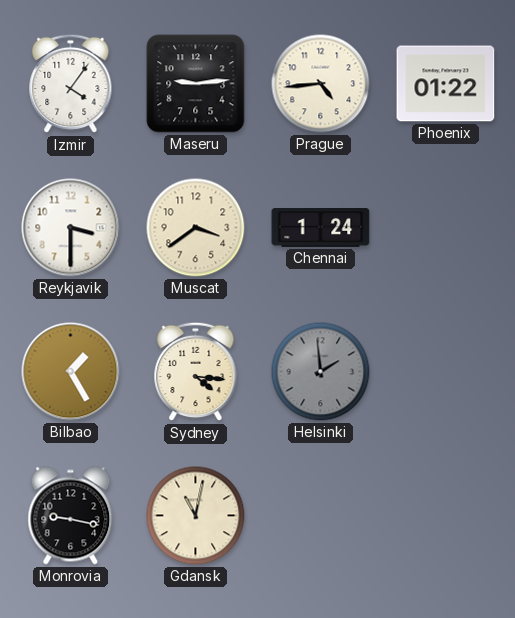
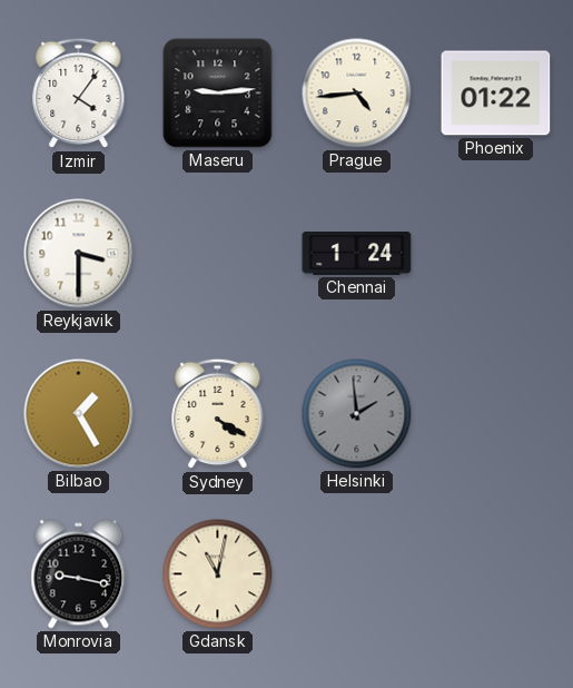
Muscat: 3:39 -> none (196, 228)
Sydney: 4:16 -> 4:20 (218, 414)
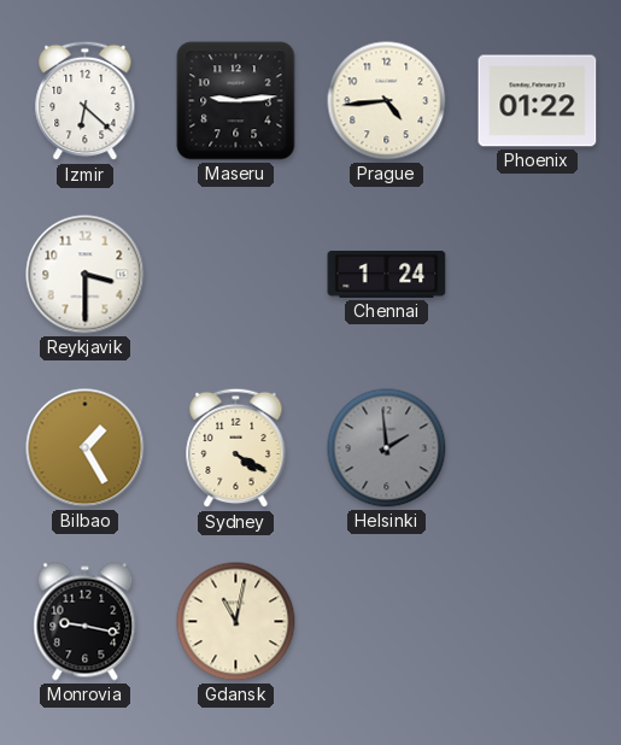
Izmir: 4:06 -> 6:22 (86, 101)
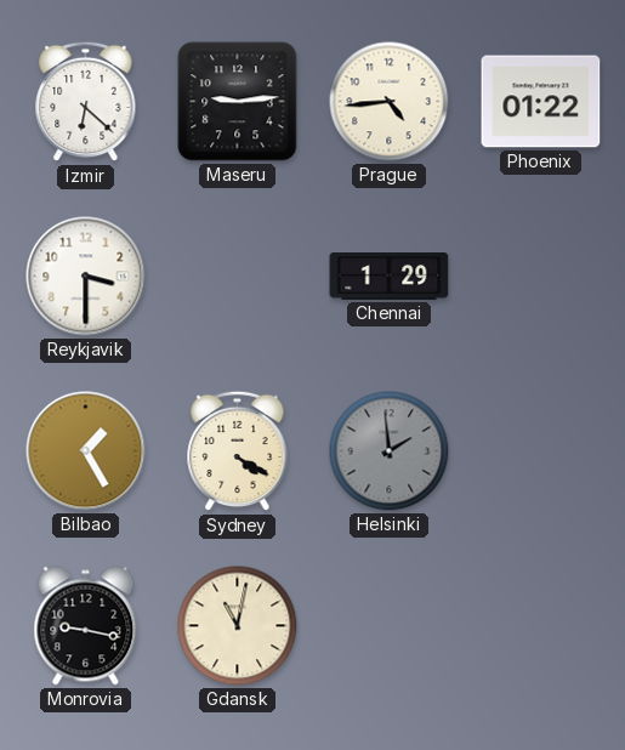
Chennai: 1:24 -> 1:29 (390, 277)
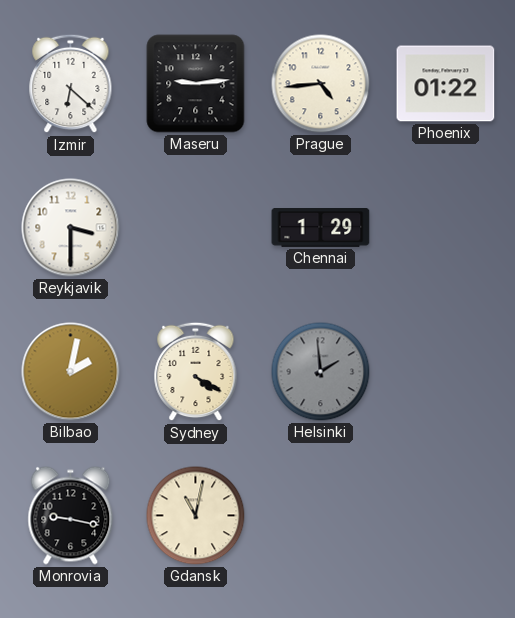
Bilbao: 1:25 -> 2:02 (71, 372)
